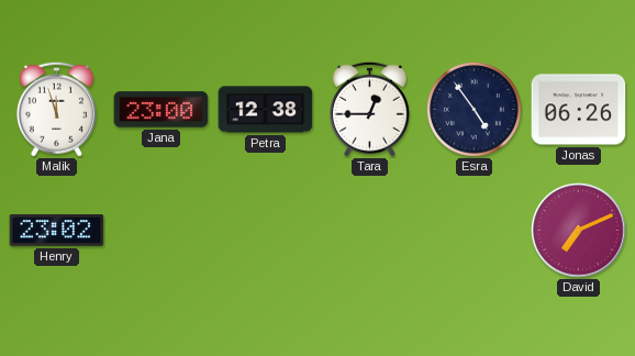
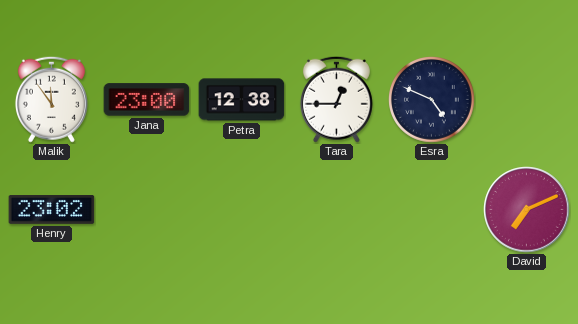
Malik: 11:57 -> 11:54 (51, 99)
Esra: 4:54 -> 4:49 (432, 100)
Jonas: 06:26 -> none (579, 110)
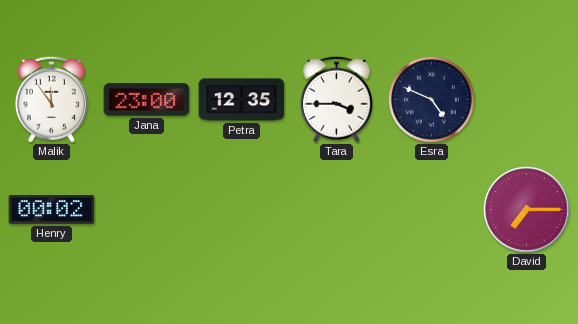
Petra: 12:38 -> 12:35 (242, 100)
Tara: 12:45 -> 3:45 (336, 99)
Henry: 23:02 -> 00:02 (52, 210)
David: 7:11 -> 7:15 (527, 210)
